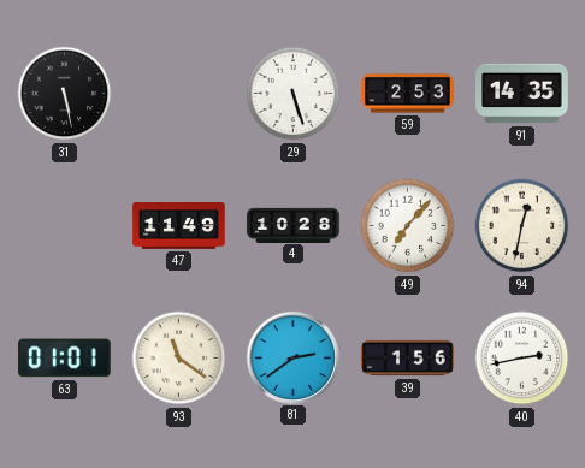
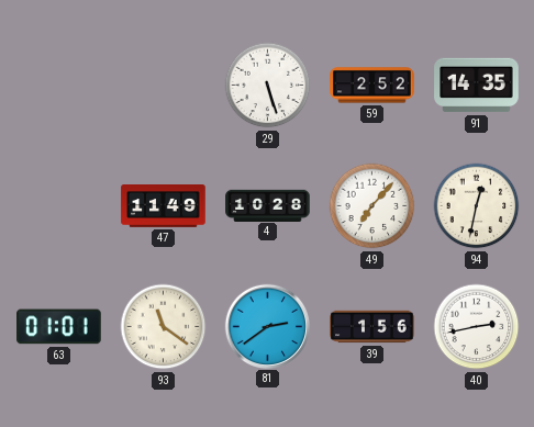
31: 5:28 -> none (65, 94)
59: 2:53 -> 2:52 (372, 86)
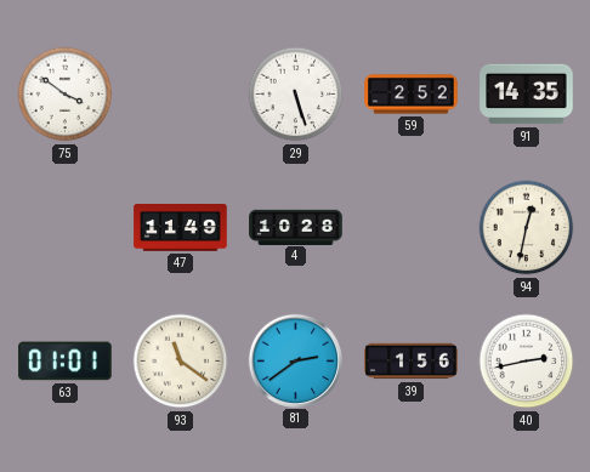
75: none -> 3:51 (66, 95)
49: 7:07 -> none (372, 206)
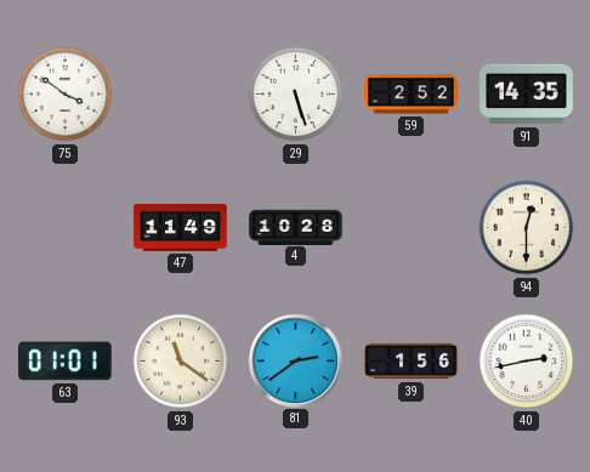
94: 12:32 -> 12:30 (527, 228)
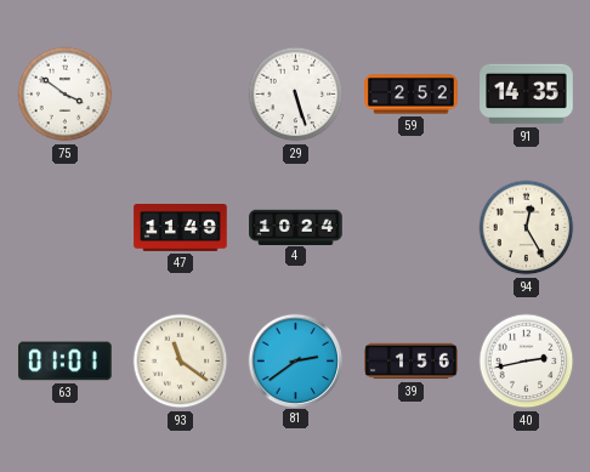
4: 10:28 -> 10:24 (296, 227)
94: 12:30 -> 12:25 (527, 228)
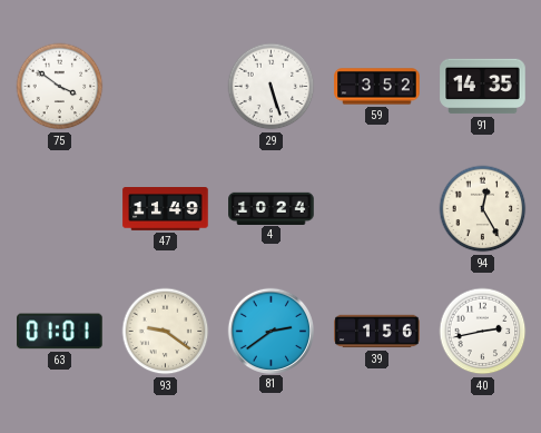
59: 2:52 -> 3:52 (377, 87)
93: 11:21 -> 9:21 (166, 332)
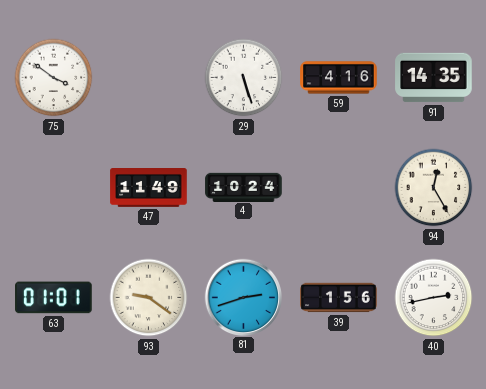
59: 3:52 -> 4:16 (339, 78)
81: 2:39 -> 2:42 (243, 297)
